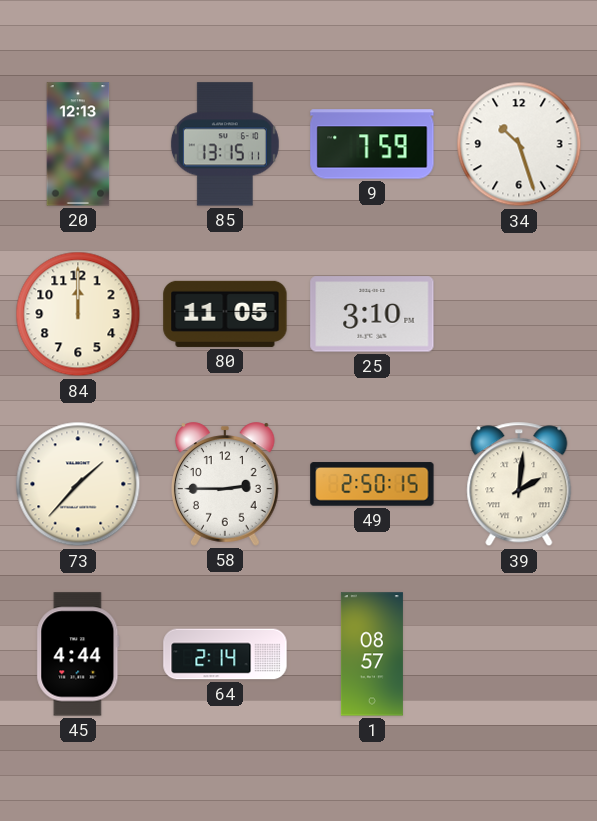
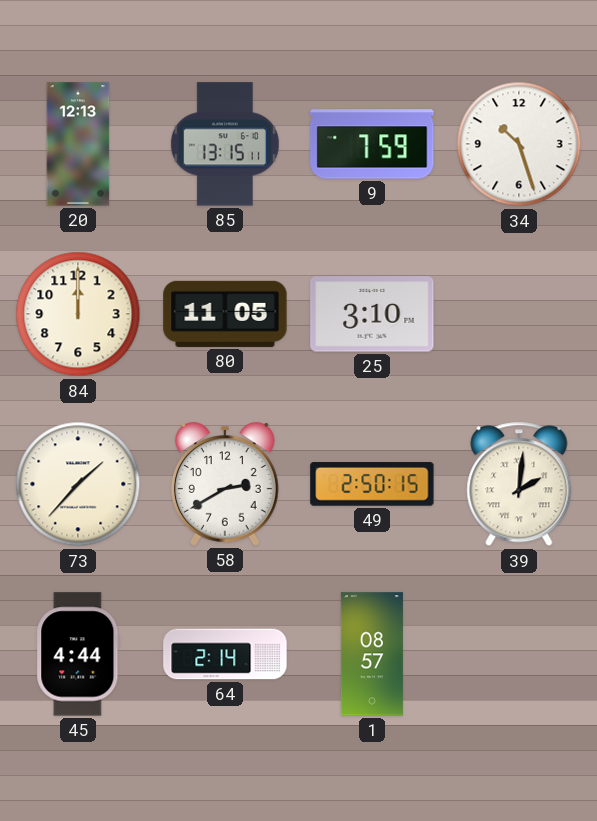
58: 2:45 -> 2:40 (226, 484)
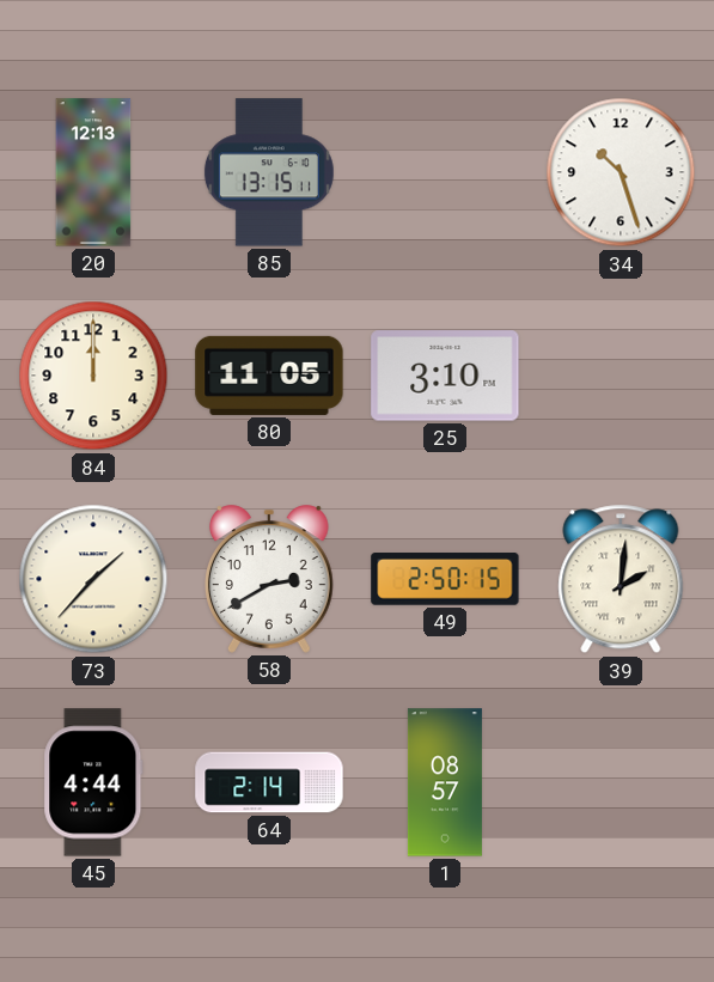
9: 7:59 -> none (372, 144)
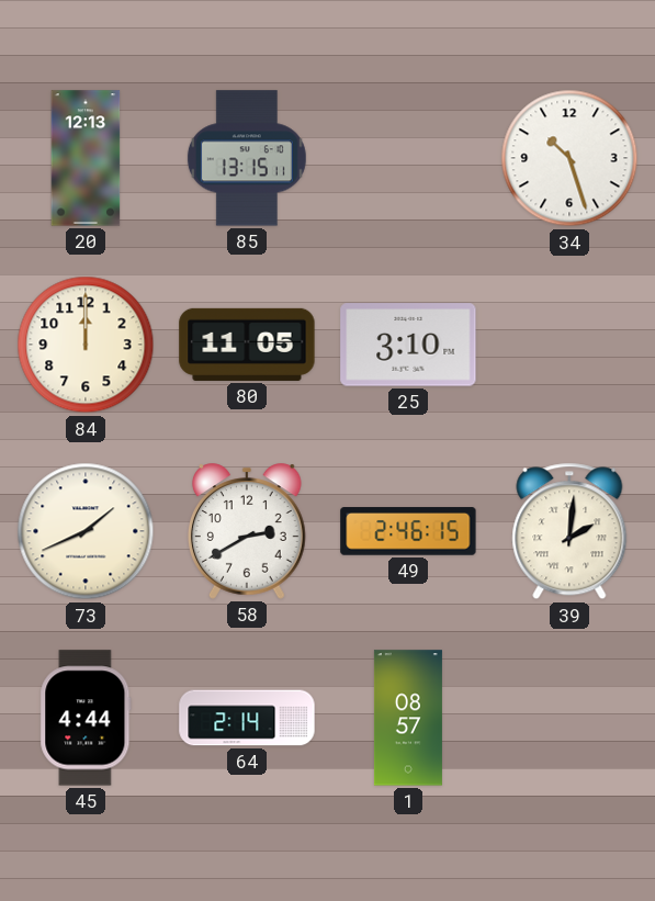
73: 1:37 -> 1:41 (86, 531)
49: 2:50 -> 2:46 (408, 531)
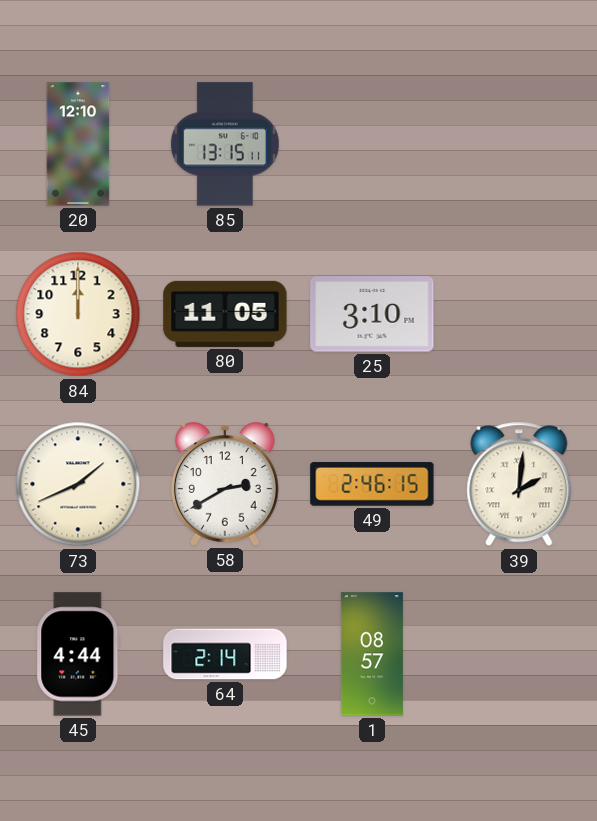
20: 12:13 -> 12:10 (78, 144)
34: 10:27 -> none (569, 158)
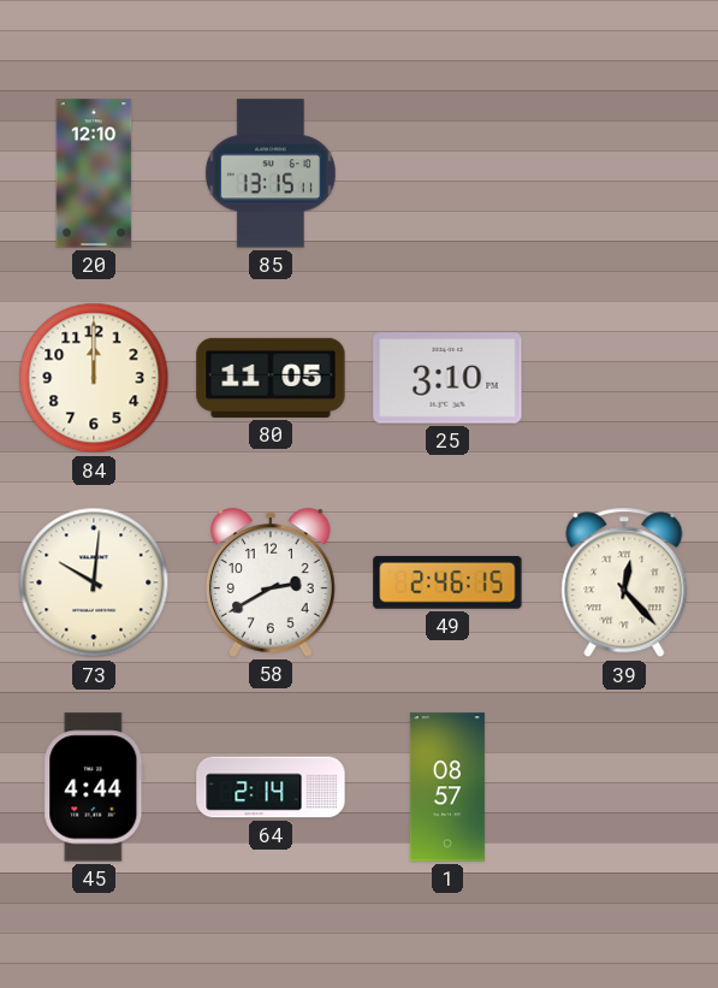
73: 1:41 -> 10:01 (94, 582)
39: 2:01 -> 12:23 (624, 582)
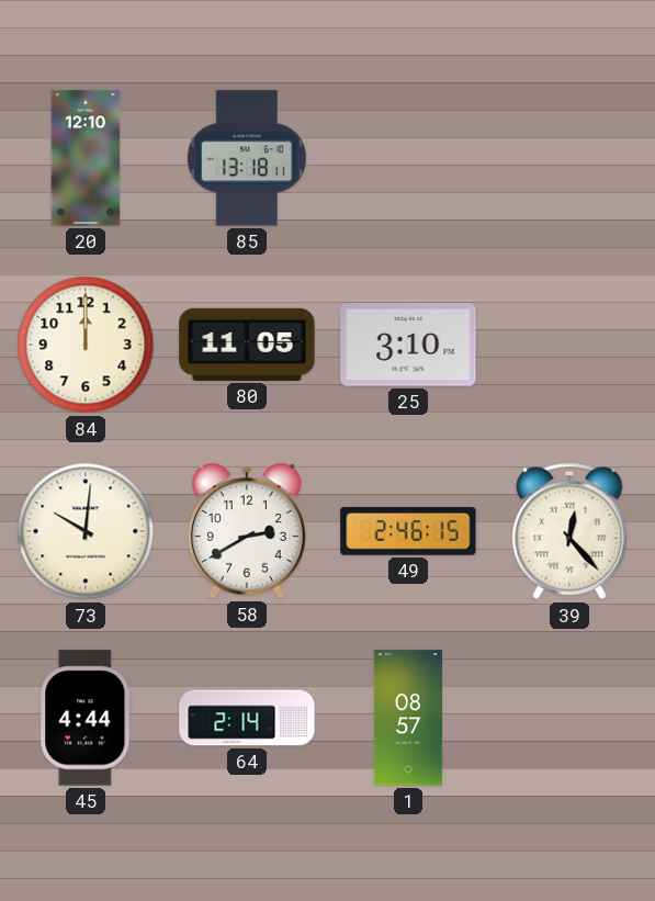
85: 13:15 -> 13:18 (247, 158)
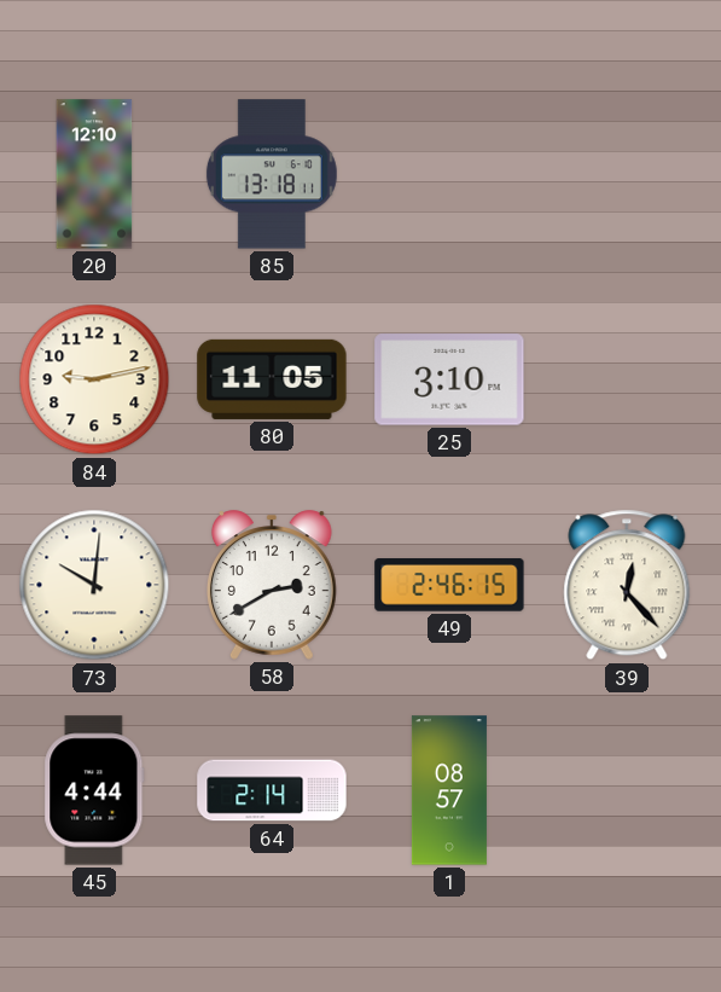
84: 12:00 -> 9:13 (94, 379)
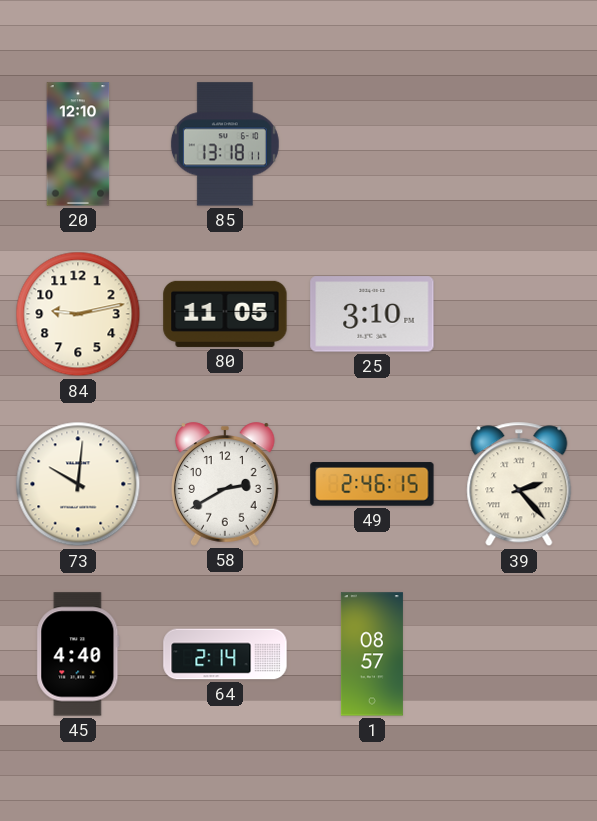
39: 12:23 -> 2:23 (519, 484)
45: 4:44 -> 4:40 (78, 654)
